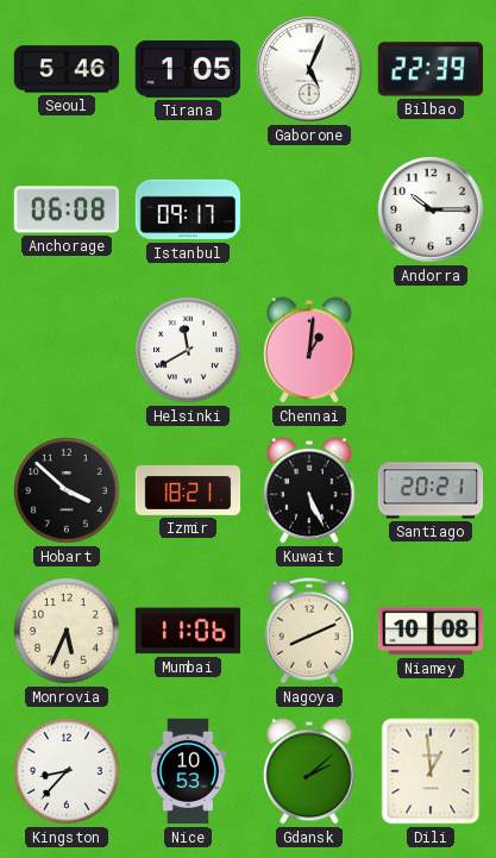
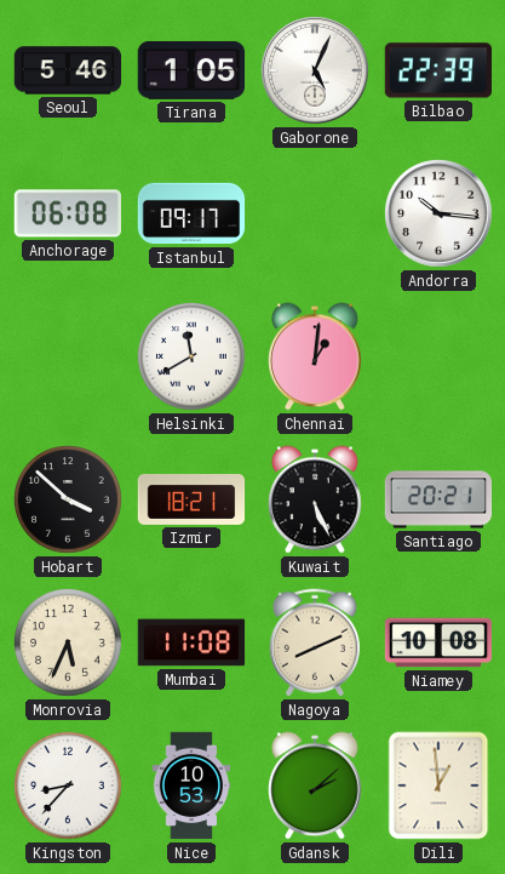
Andorra: 10:15 -> 10:16 (438, 213)
Mumbai: 11:06 -> 11:08 (191, 642)
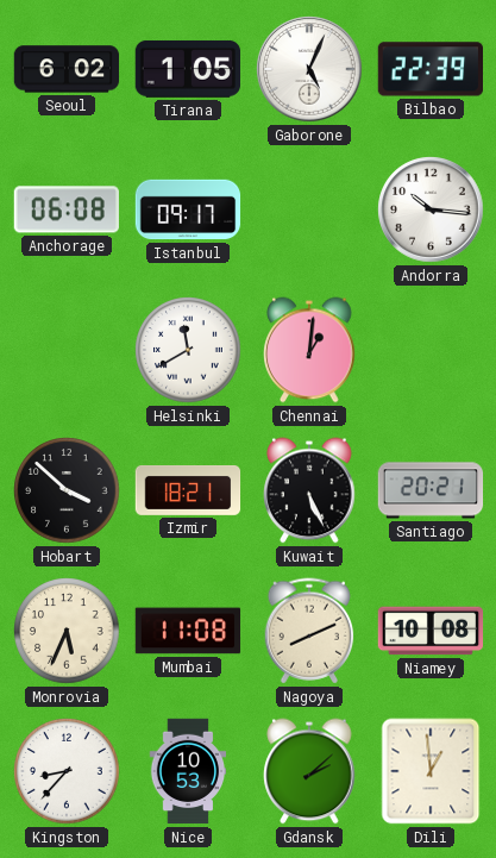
Seoul: 5:46 -> 6:02 (67, 69)
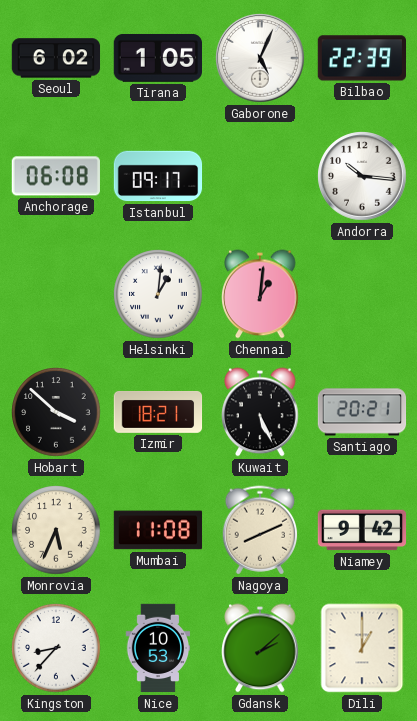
Helsinki: 11:40 -> 1:01 (158, 294)
Niamey: 10:08 -> 9:42 (362, 530)
Dili: 12:59 -> 1:00 (362, 648)
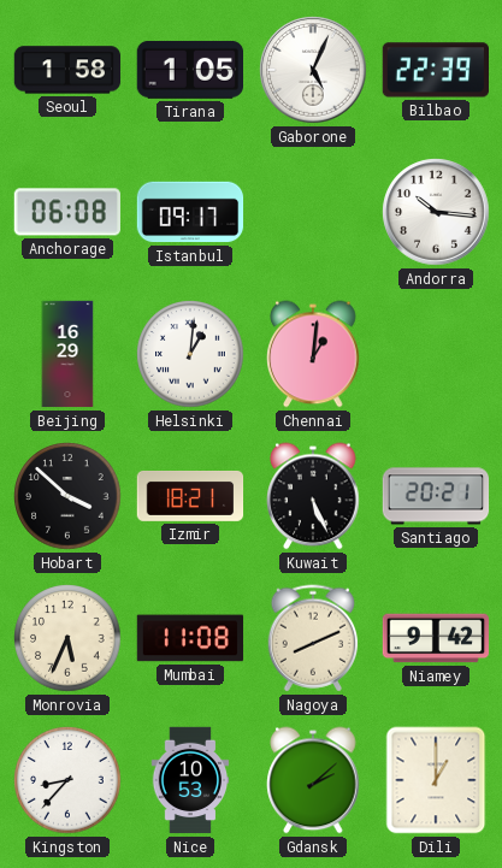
Seoul: 6:02 -> 1:58 (67, 70)
Beijing: none -> 16:29 (67, 354)
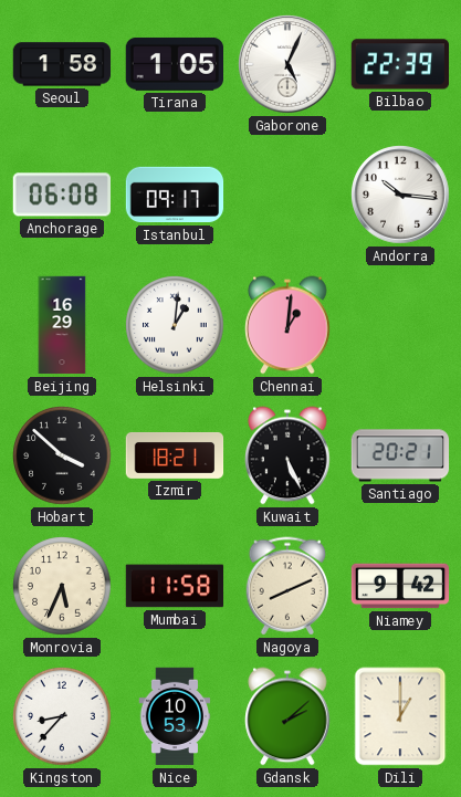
Mumbai: 11:08 -> 11:58 (175, 586)
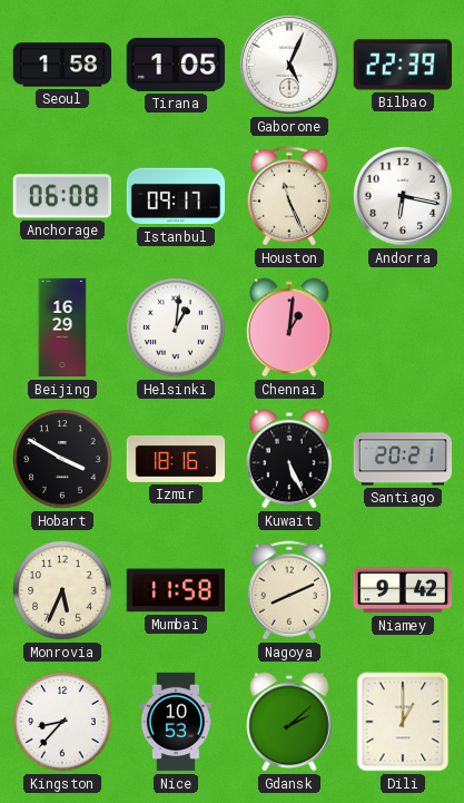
Houston: none -> 11:26 (289, 196)
Andorra: 10:16 -> 6:17 (403, 196)
Hobart: 3:52 -> 3:50 (62, 459)
Izmir: 18:21 -> 18:16 (176, 460)
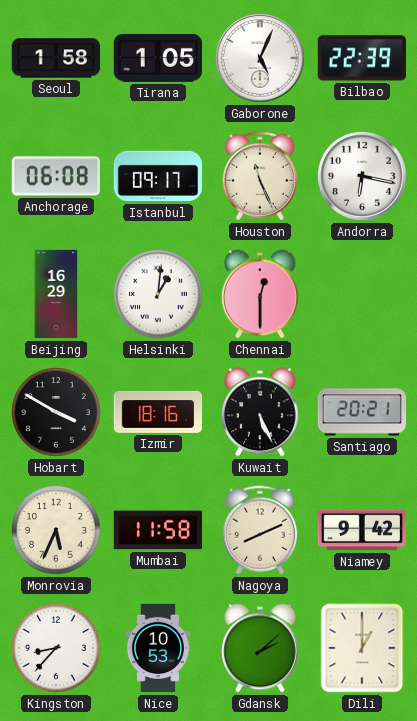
Chennai: 1:01 -> 12:30 (260, 294)
